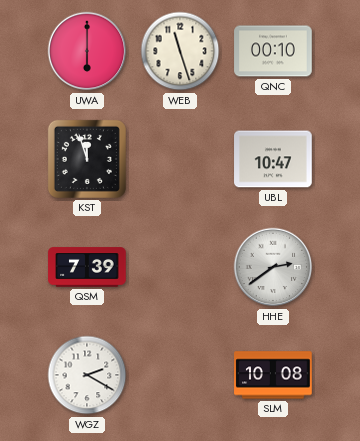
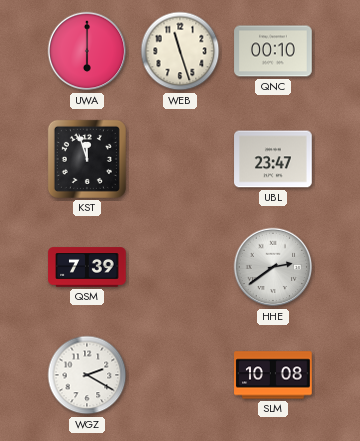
UBL: 10:47 -> 23:47 (273, 159)
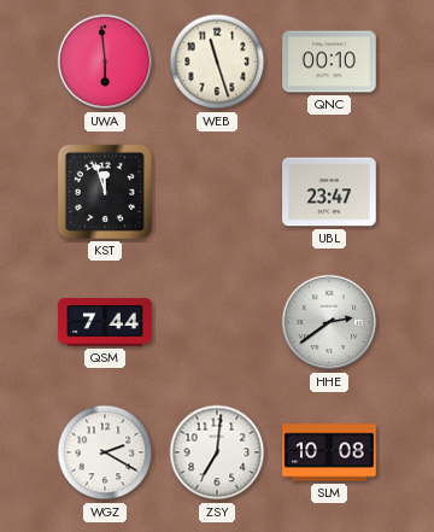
UWA: 6:00 -> 5:59 (105, 62)
QSM: 7:39 -> 7:44 (105, 322)
ZSY: none -> 7:01 (217, 452)
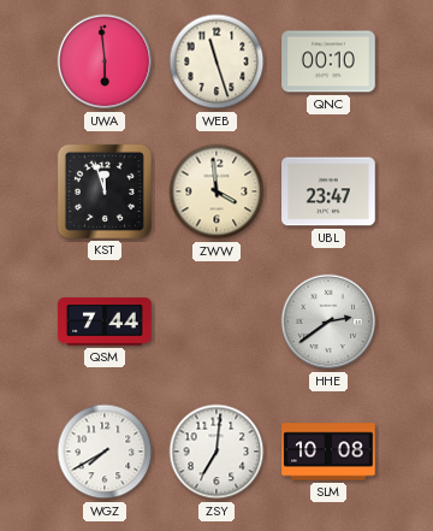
ZWW: none -> 3:59 (216, 191)
WGZ: 2:20 -> 7:40 (105, 452)
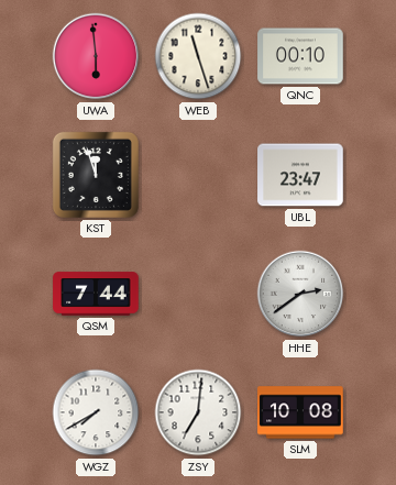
ZWW: 3:59 -> none (216, 191)
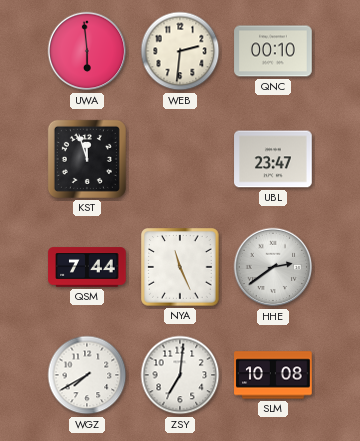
WEB: 11:27 -> 2:31 (180, 51)
NYA: none -> 11:26 (180, 267)
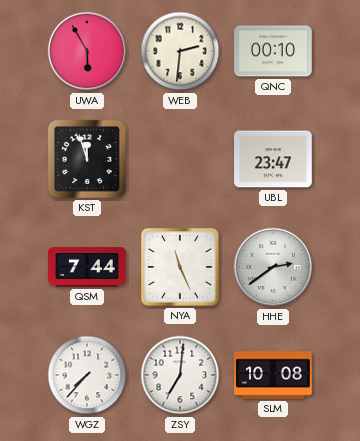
UWA: 5:59 -> 5:55 (87, 51)
WGZ: 7:40 -> 7:37 (87, 375)
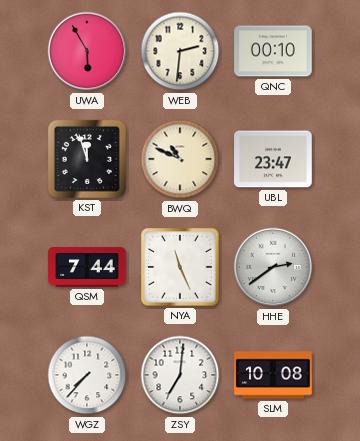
BWQ: none -> 10:49 (180, 159)
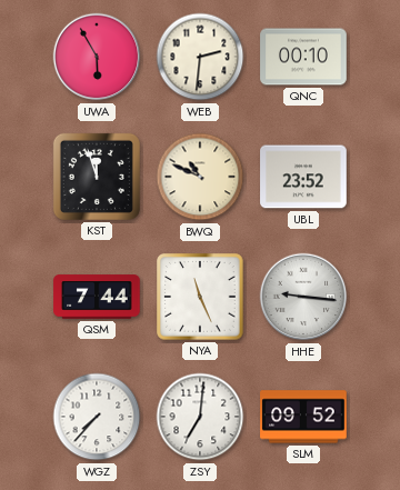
UBL: 23:47 -> 23:52 (303, 177)
HHE: 2:39 -> 9:16 (303, 297)
SLM: 10:08 -> 09:52 (303, 417)
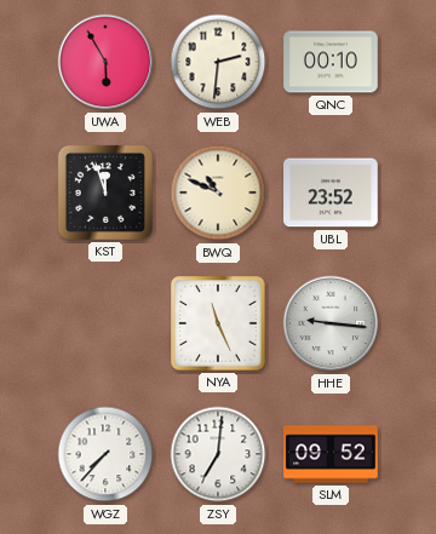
QSM: 7:44 -> none (97, 297)
